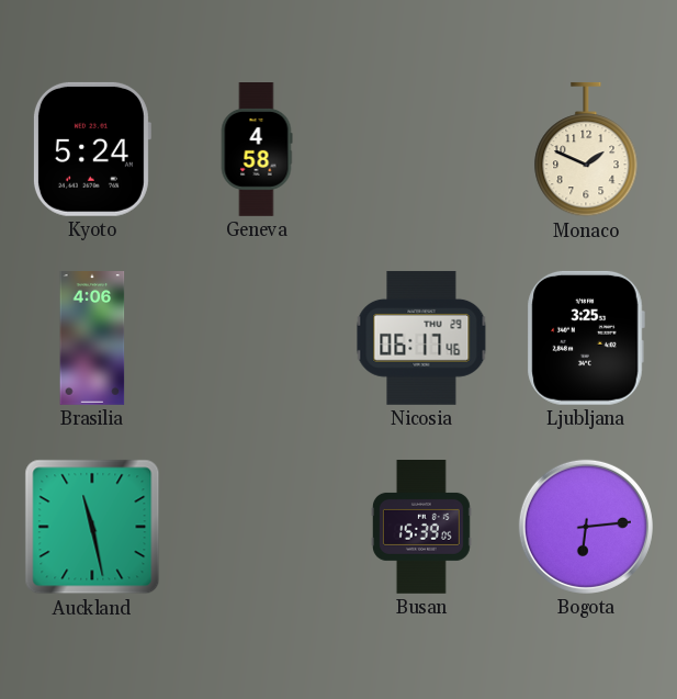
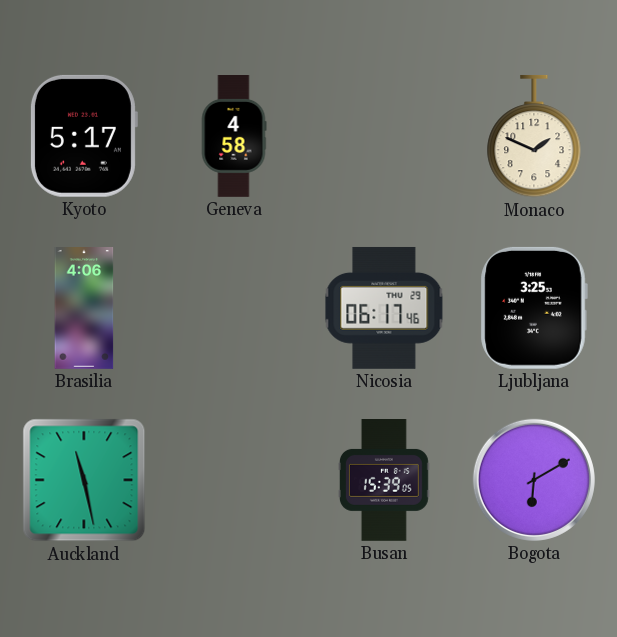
Kyoto: 5:24 -> 5:17 (83, 136)
Bogota: 6:14 -> 6:10 (534, 480)
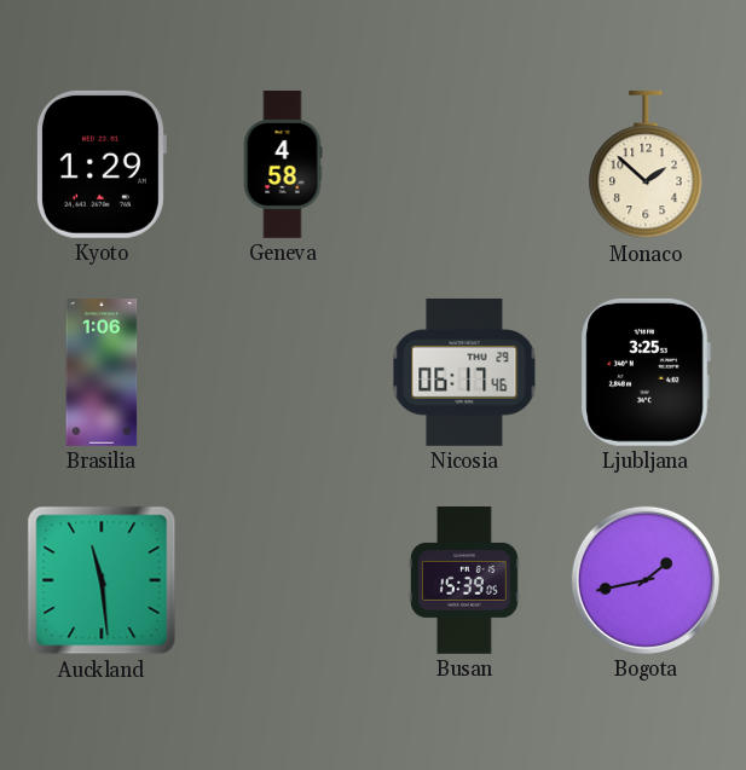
Kyoto: 5:17 -> 1:29 (100, 164)
Monaco: 1:49 -> 1:52 (646, 164)
Brasilia: 4:06 -> 1:06 (102, 374)
Auckland: 11:28 -> 11:29 (102, 580)
Bogota: 6:10 -> 1:43 (646, 580)
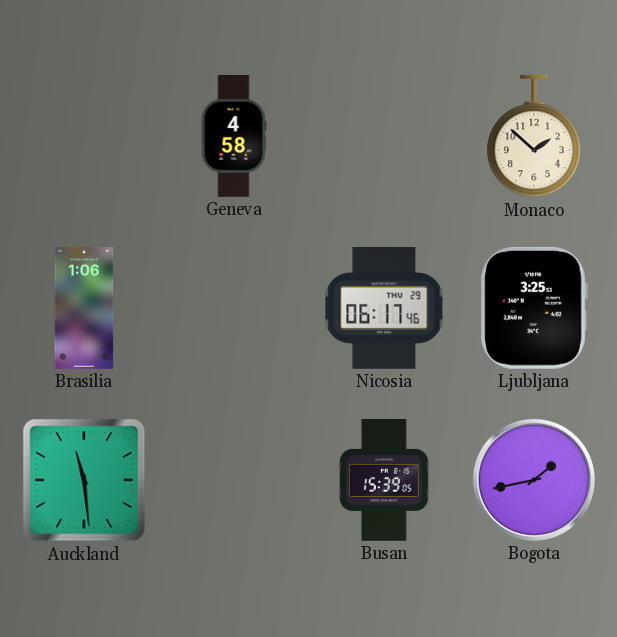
Kyoto: 1:29 -> none (100, 164)
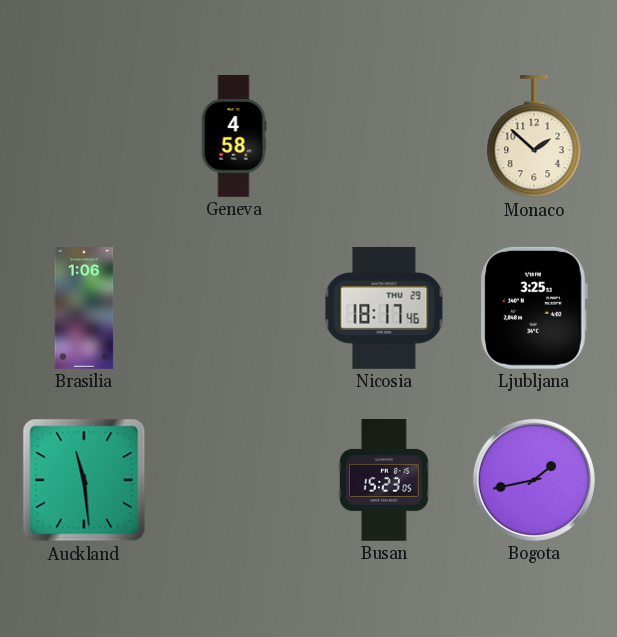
Nicosia: 06:17 -> 18:17 (384, 308)
Busan: 15:39 -> 15:23 (384, 481)
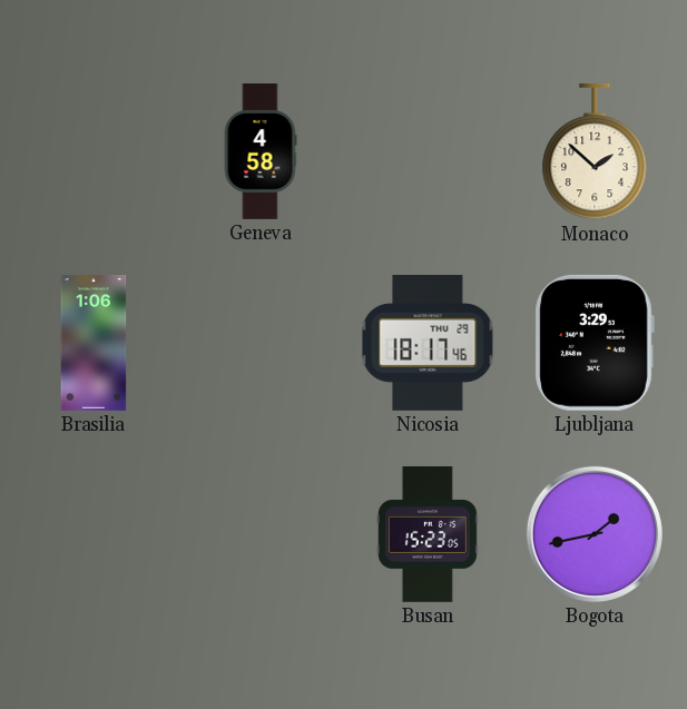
Ljubljana: 3:25 -> 3:29 (595, 343)
Auckland: 11:29 -> none (84, 480)
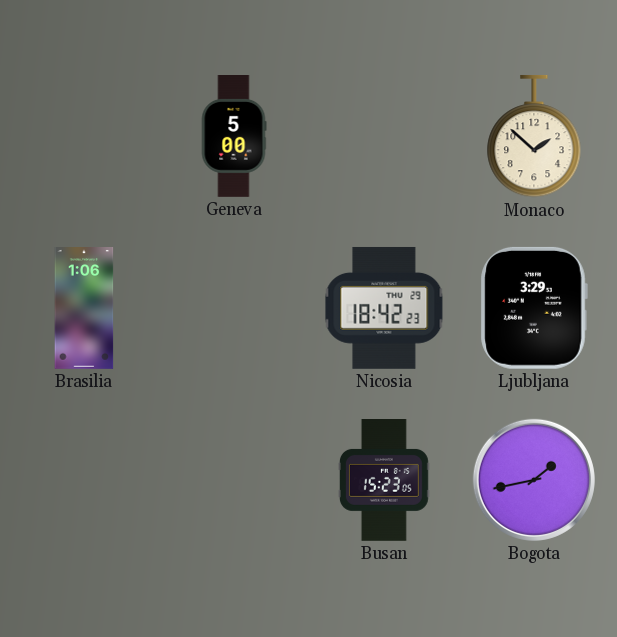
Geneva: 4:58 -> 5:00 (234, 137)
Nicosia: 18:17 -> 18:42 (384, 308)
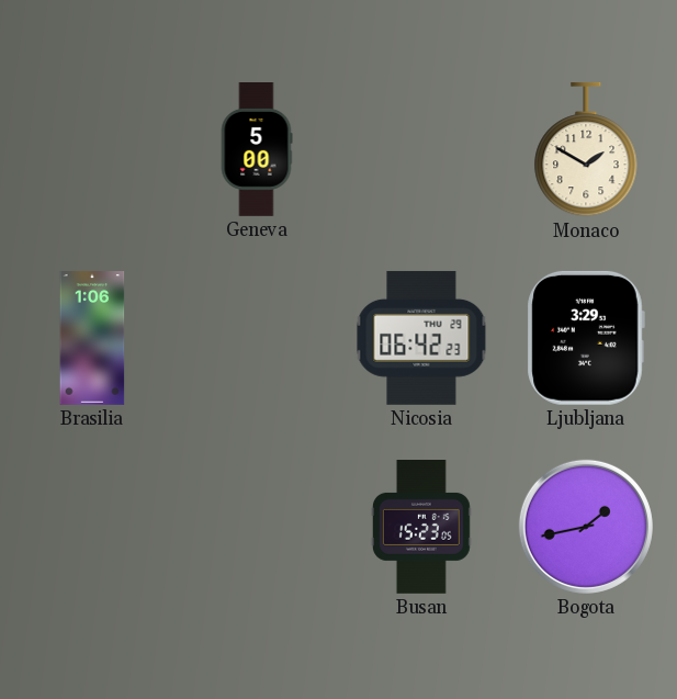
Monaco: 1:52 -> 1:50 (586, 149)
Nicosia: 18:42 -> 06:42 (421, 338)
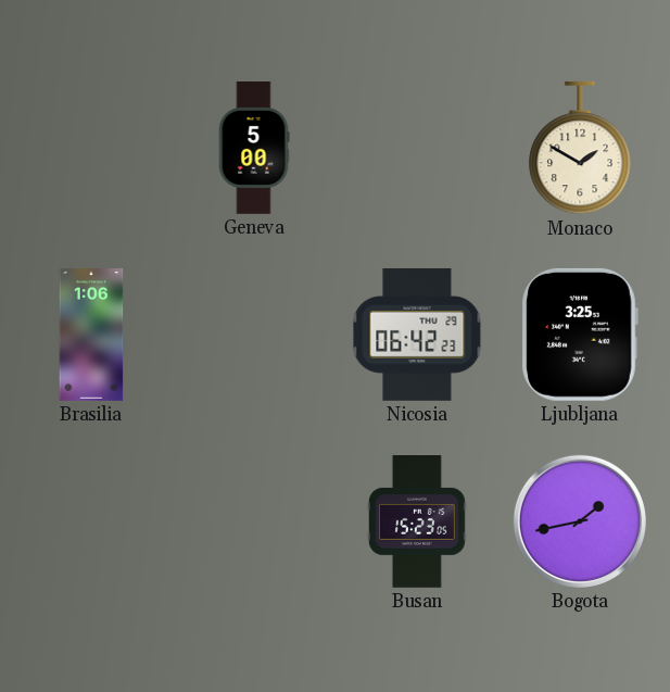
Ljubljana: 3:29 -> 3:25 (580, 335)
